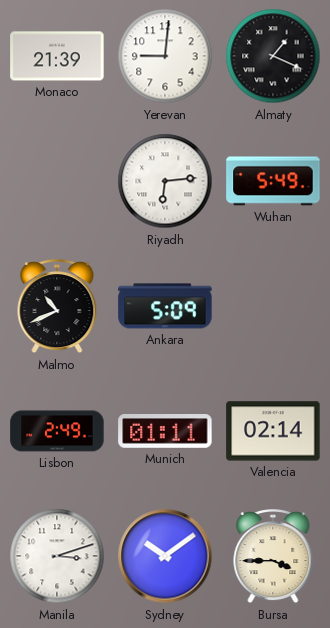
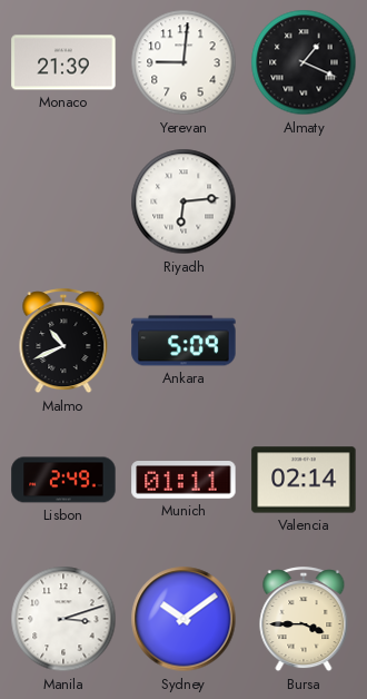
Wuhan: 5:49 -> none (273, 181)
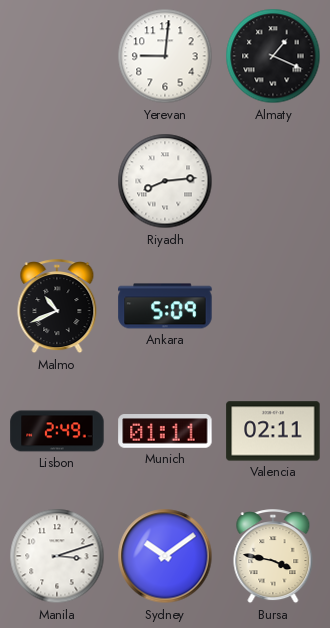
Monaco: 21:39 -> none (63, 62)
Riyadh: 6:14 -> 8:14 (165, 181)
Valencia: 02:14 -> 02:11 (273, 431)
Bursa: 3:45 -> 3:47 (273, 557)
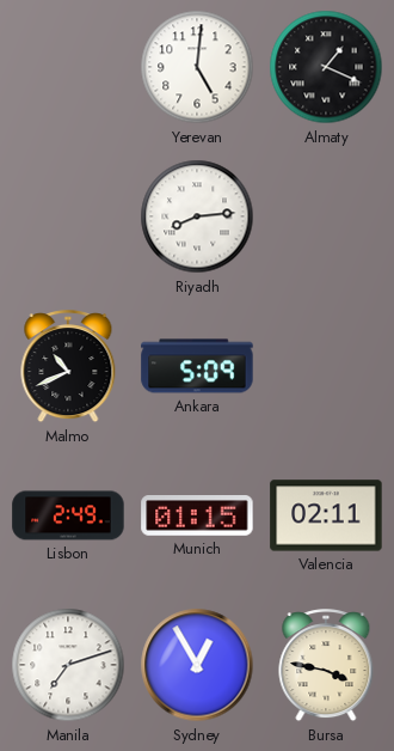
Yerevan: 9:01 -> 5:01 (197, 67)
Munich: 01:11 -> 01:15 (197, 517)
Manila: 3:12 -> 7:12 (68, 665)
Sydney: 10:09 -> 12:55 (197, 665)
